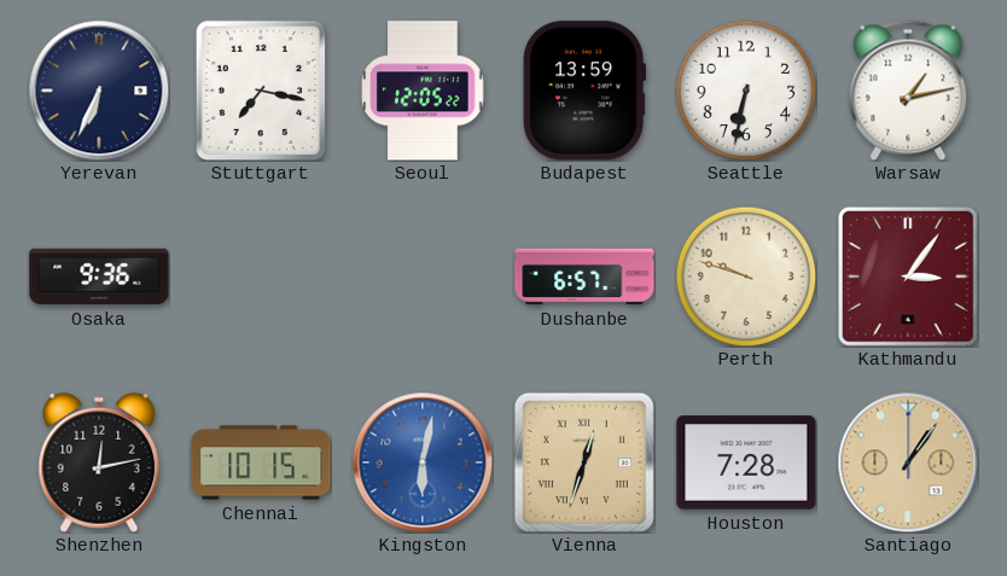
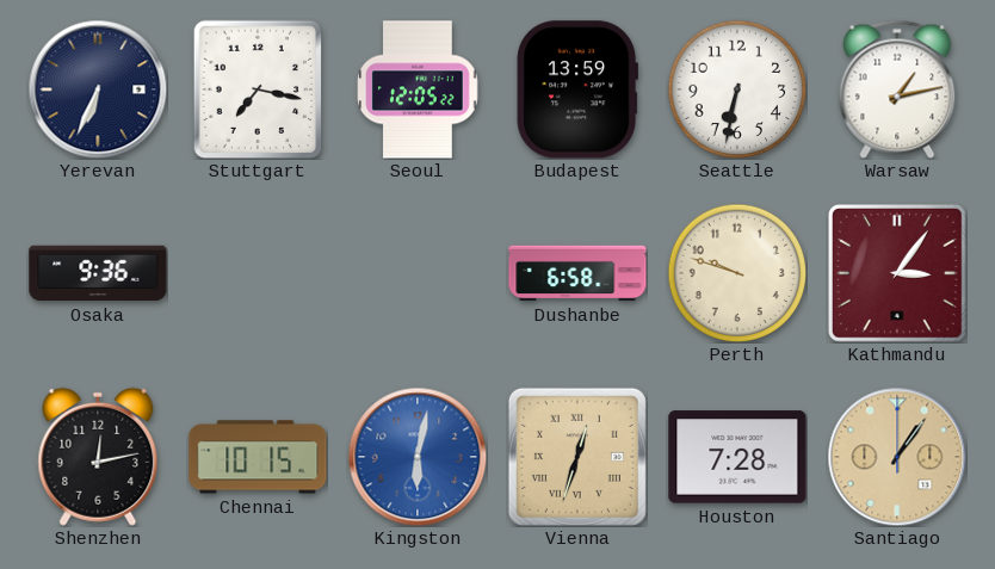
Dushanbe: 6:57 -> 6:58 (577, 273)
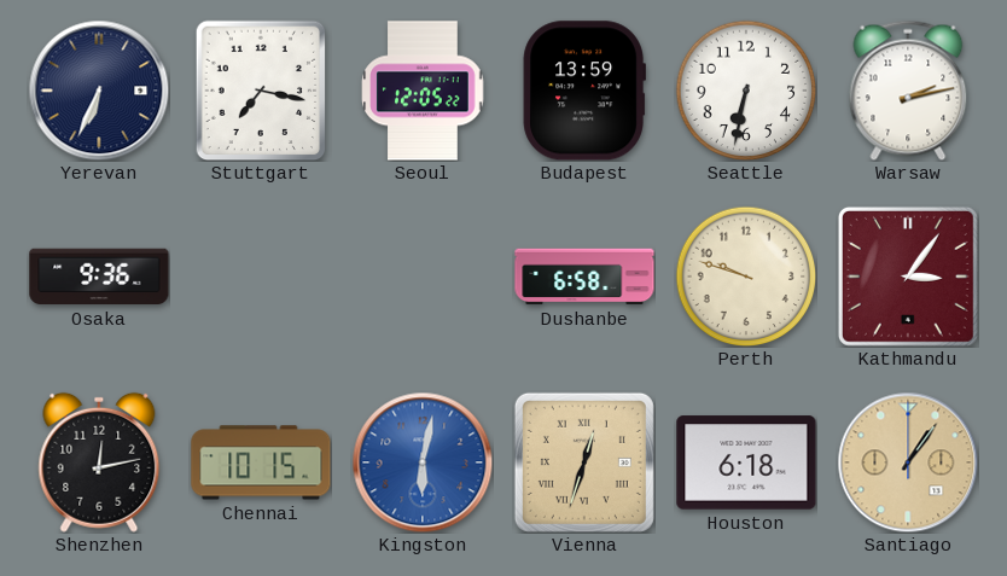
Warsaw: 1:13 -> 2:13 (908, 91)
Houston: 7:28 -> 6:18 (746, 462)
